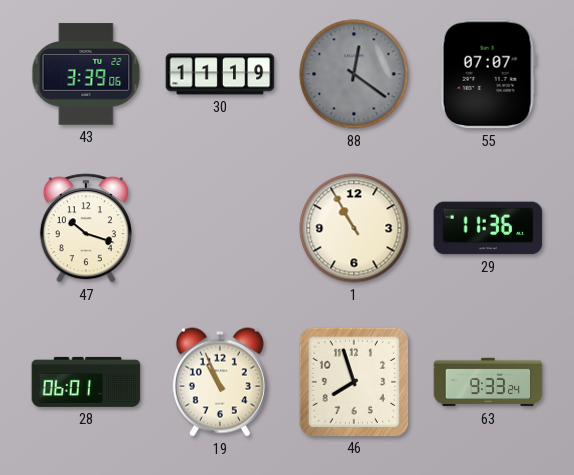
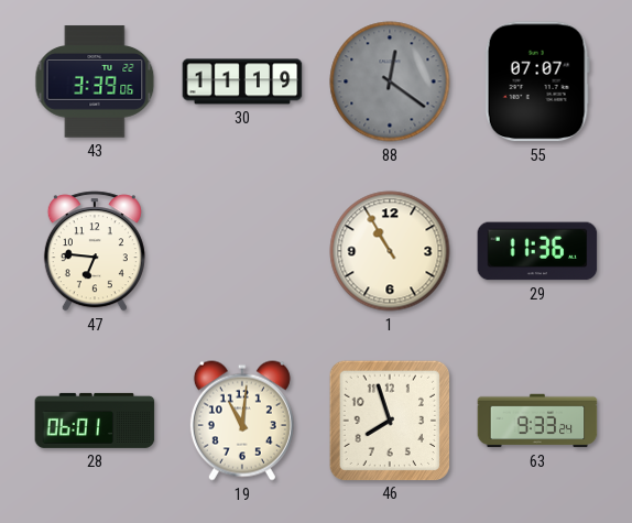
47: 10:18 -> 6:46 (95, 251)
19: 10:56 -> 11:01 (242, 421)
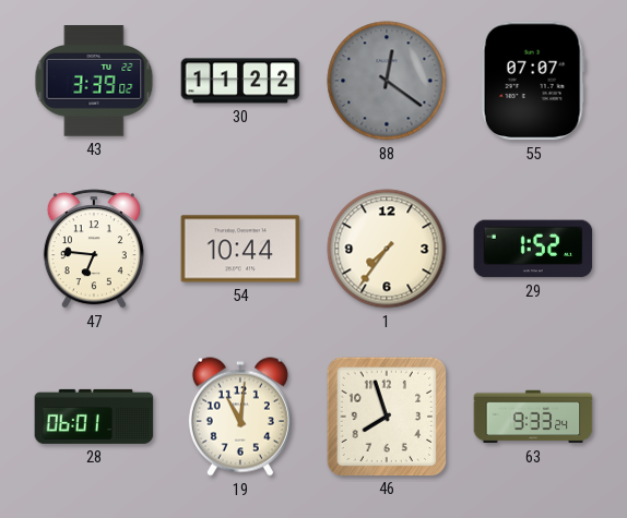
43: 3:39:06 -> 3:39:02 (94, 81)
30: 11:19 -> 11:22 (240, 81)
54: none -> 10:44 (240, 249)
1: 10:55 -> 7:36 (387, 249)
29: 11:36 -> 1:52 (533, 249)
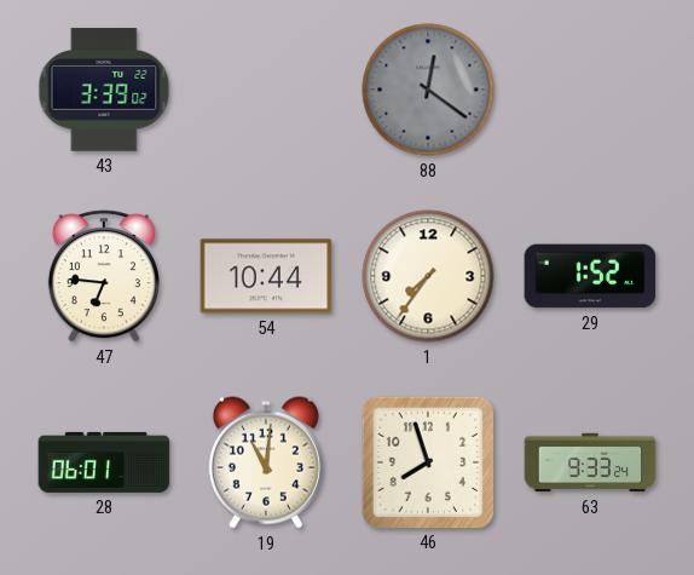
30: 11:22 -> none (240, 81)
55: 07:07 -> none (533, 81)
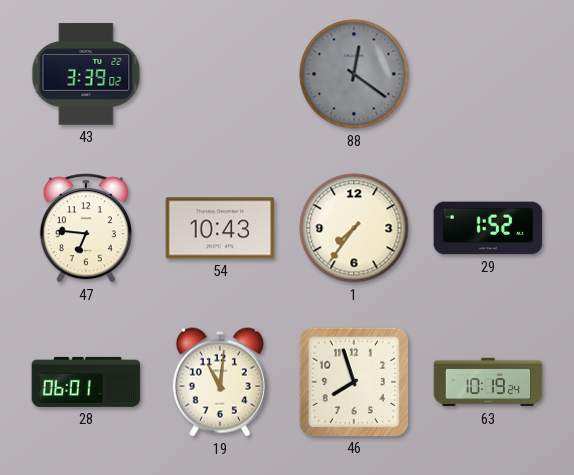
54: 10:44 -> 10:43 (220, 228)
63: 9:33 -> 10:19 (488, 382)
